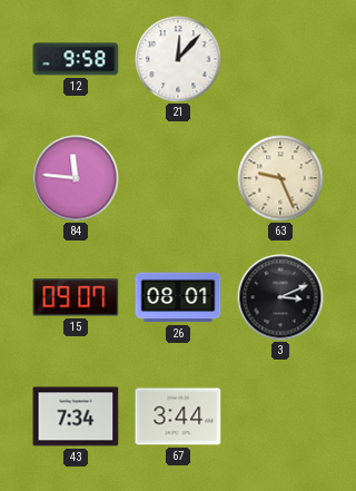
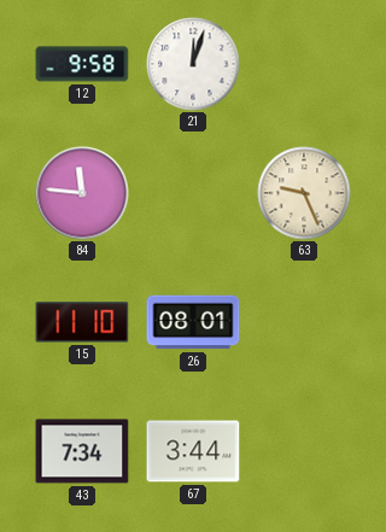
21: 12:07 -> 12:03 (193, 64)
15: 09:07 -> 11:10 (82, 322)
3: 3:11 -> none (280, 297)
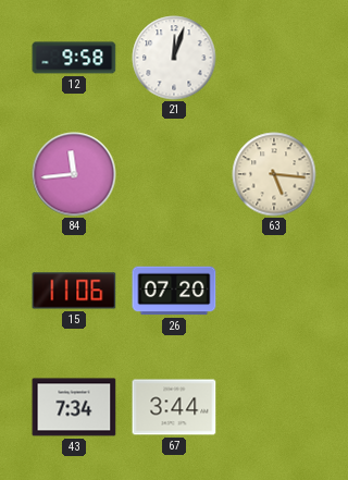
84: 11:46 -> 11:44 (74, 174)
63: 9:26 -> 5:16 (274, 174)
15: 11:10 -> 11:06 (74, 291)
26: 08:01 -> 07:20 (174, 291)
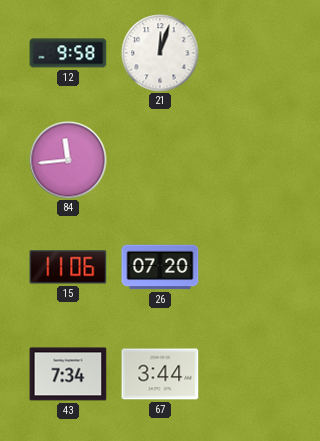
63: 5:16 -> none (274, 174)
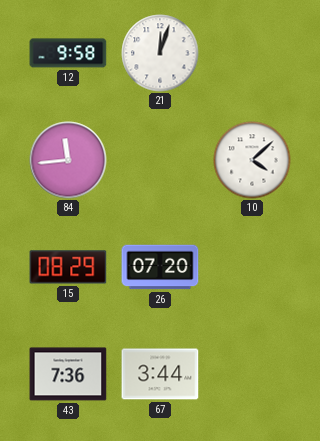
10: none -> 4:08 (252, 160)
15: 11:06 -> 08:29 (68, 267)
43: 7:34 -> 7:36 (68, 374)
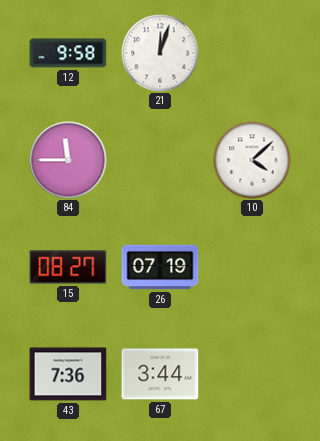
84: 11:44 -> 11:45 (68, 160)
15: 08:29 -> 08:27 (68, 267)
26: 07:20 -> 07:19 (160, 267)
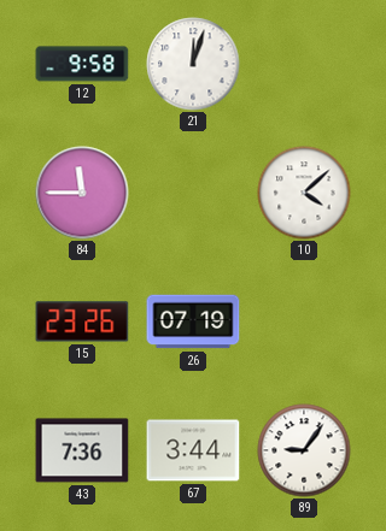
15: 08:27 -> 23:26 (82, 321)
89: none -> 9:06 (304, 450)
